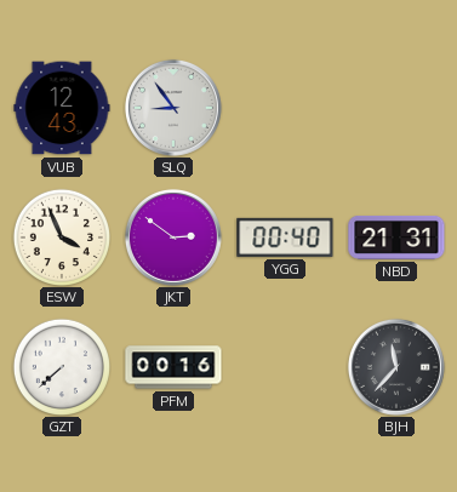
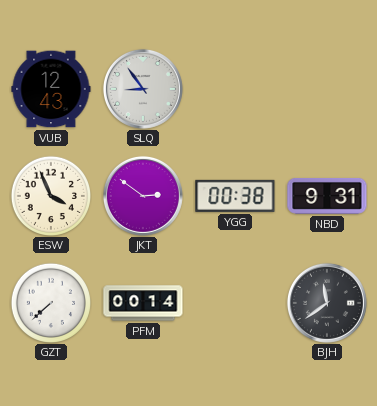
YGG: 00:40 -> 00:38 (235, 196)
NBD: 21:31 -> 9:31 (327, 196)
PFM: 00:16 -> 00:14 (143, 303)
BJH: 11:37 -> 11:39 (327, 303)
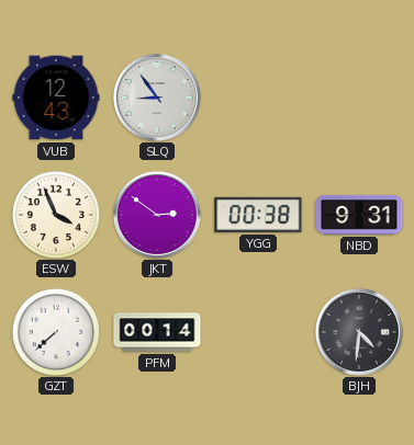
BJH: 11:39 -> 4:31 (359, 332)
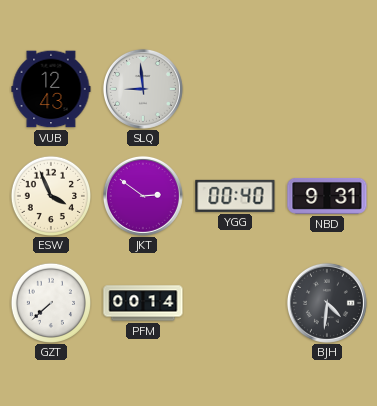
SLQ: 8:54 -> 8:59 (143, 89)
YGG: 00:38 -> 00:40 (235, 196)
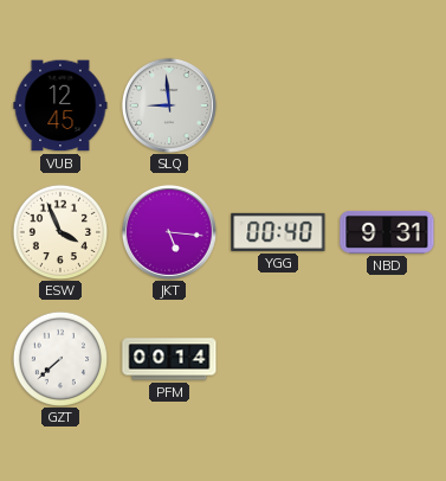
VUB: 12:43 -> 12:45 (60, 105)
JKT: 2:51 -> 5:16 (169, 232)
BJH: 4:31 -> none (327, 303)
